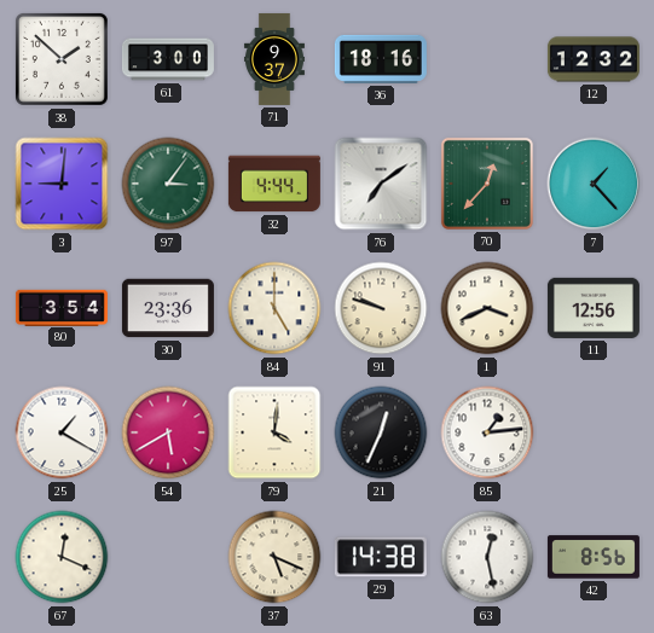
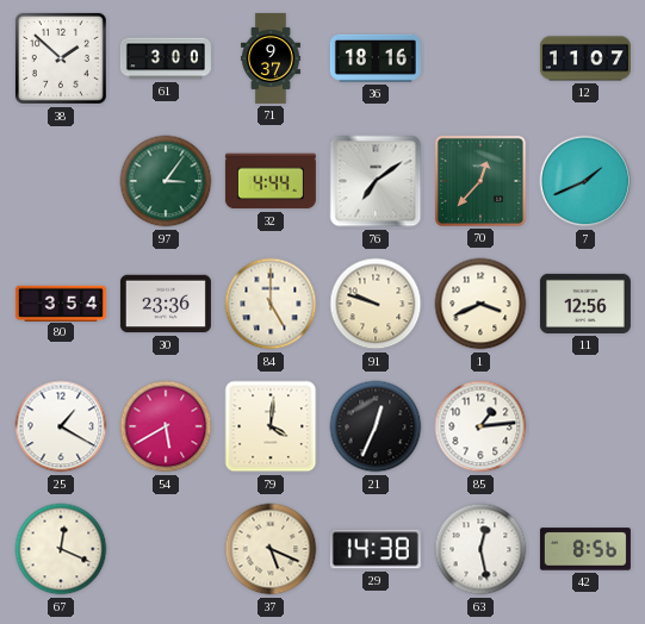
12: 12:32 -> 11:07 (585, 58)
3: 9:01 -> none (62, 184)
7: 1:23 -> 1:41 (585, 181)
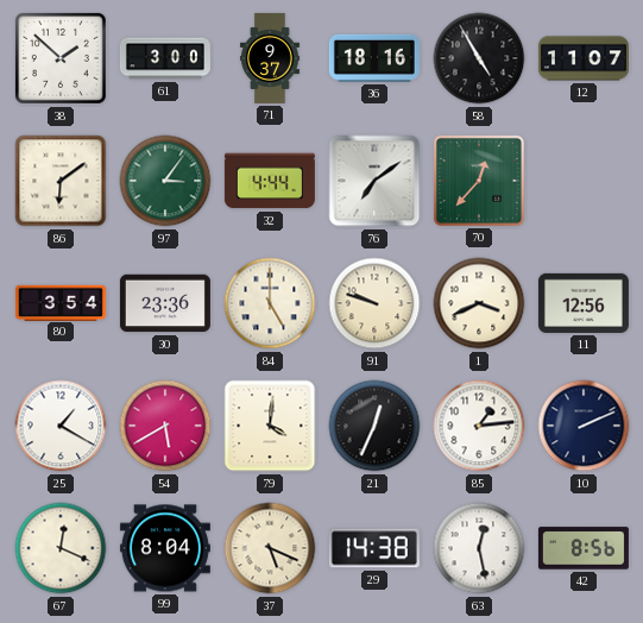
58: none -> 4:55 (479, 58)
86: none -> 6:09 (61, 181)
7: 1:41 -> none (585, 181)
10: none -> 2:11 (584, 426)
99: none -> 8:04 (165, 548)
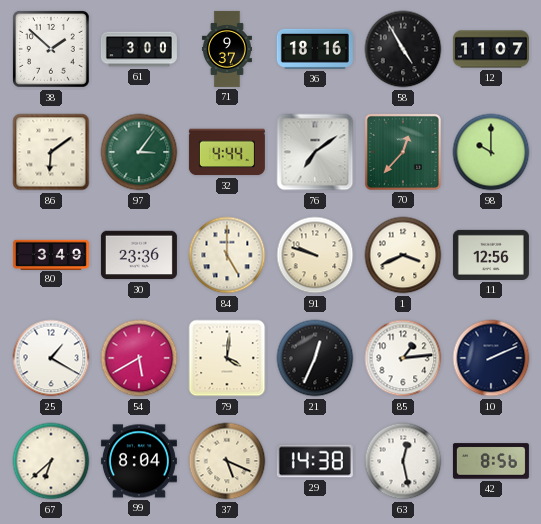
98: none -> 10:00 (491, 152)
80: 3:54 -> 3:49 (51, 254)
67: 12:19 -> 6:38 (51, 461)
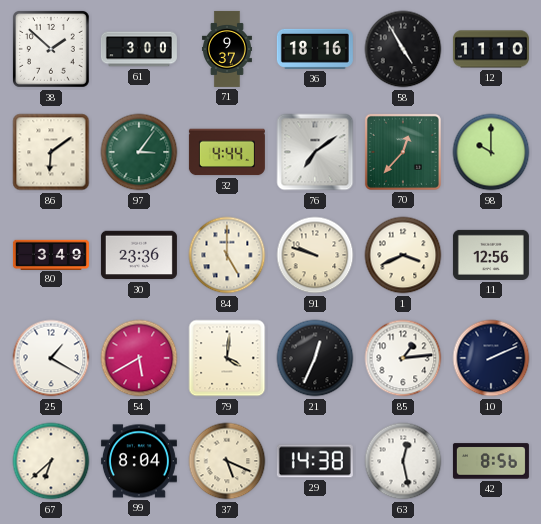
12: 11:07 -> 11:10 (491, 49)
